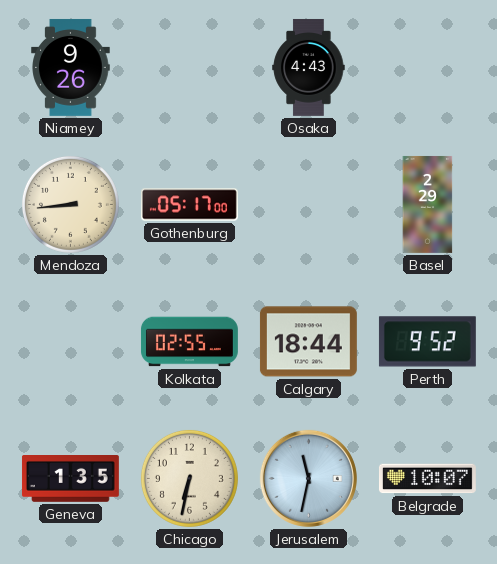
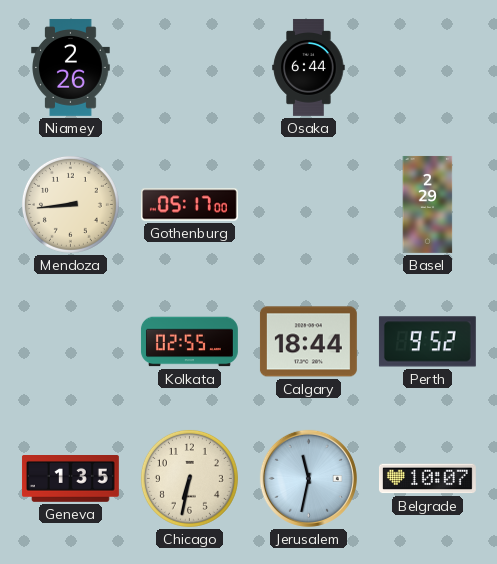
Niamey: 9:26 -> 2:26 (71, 67)
Osaka: 4:43 -> 6:44 (309, 67)
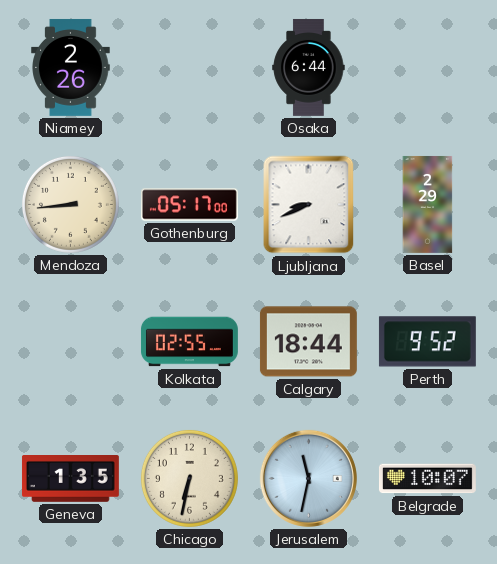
Ljubljana: none -> 8:41 (309, 205)
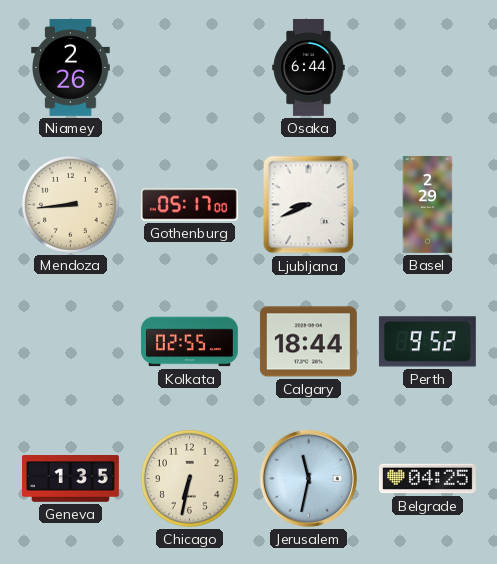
Belgrade: 10:07 -> 04:25 (427, 479)
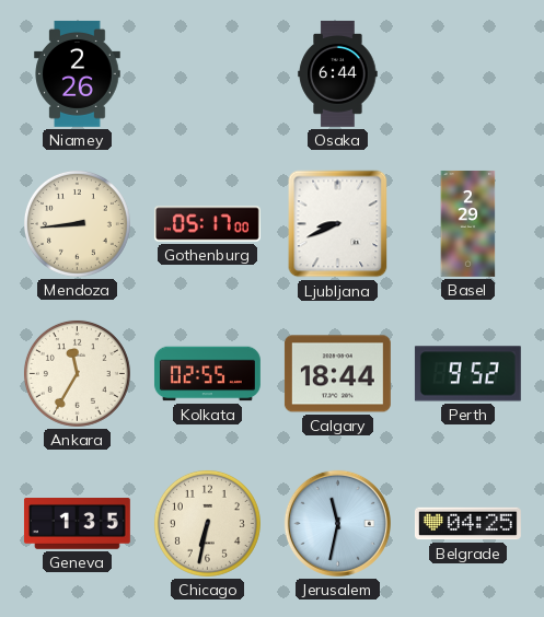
Ankara: none -> 11:35 (77, 373)
